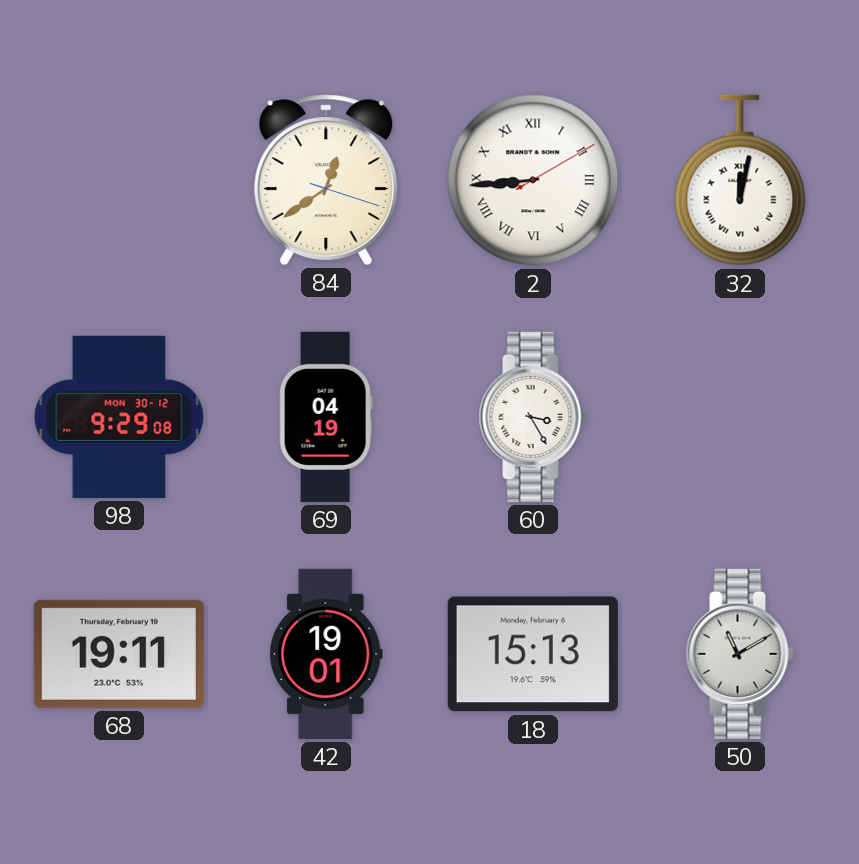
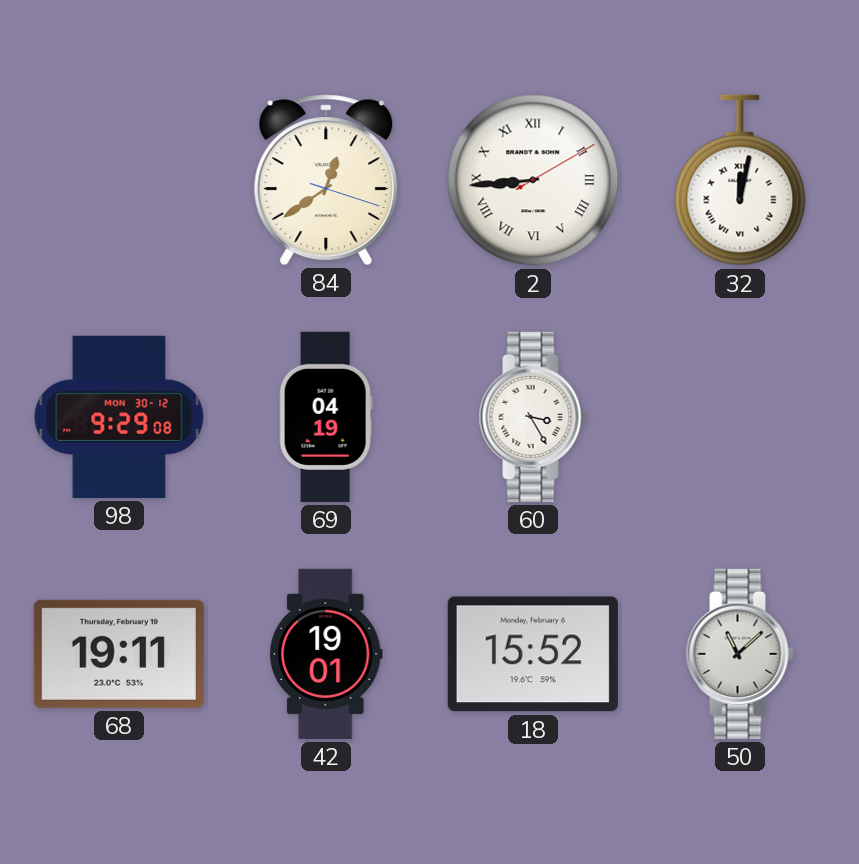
18: 15:13 -> 15:52 (533, 654)
50: 11:10 -> 11:08 (740, 654)
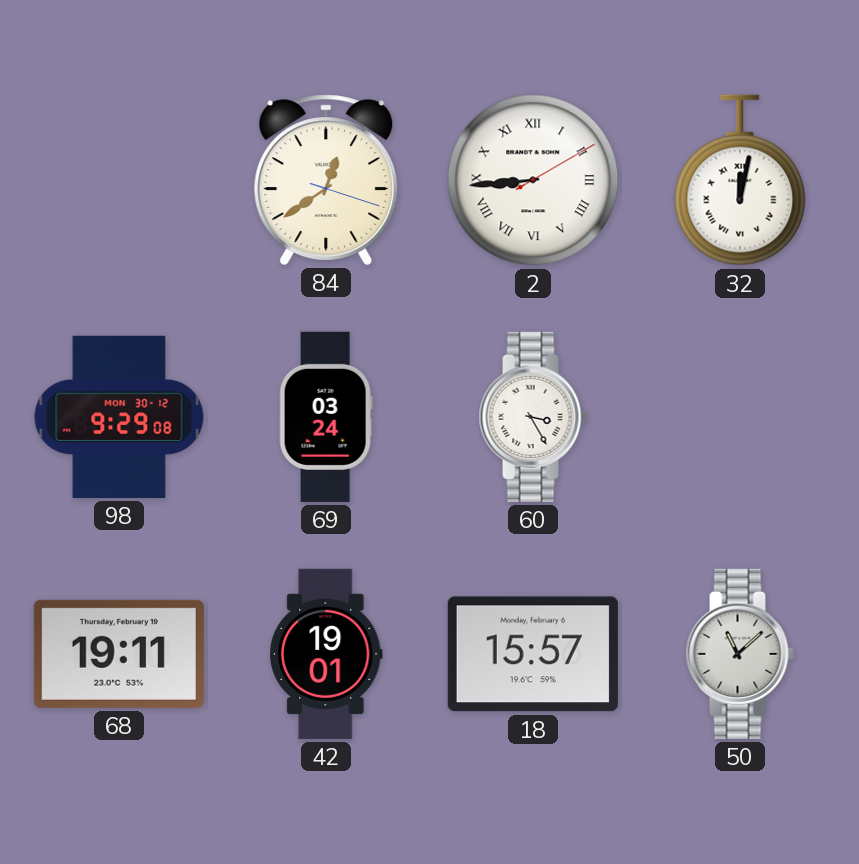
69: 04:19 -> 03:24 (326, 417)
18: 15:52 -> 15:57 (533, 654)
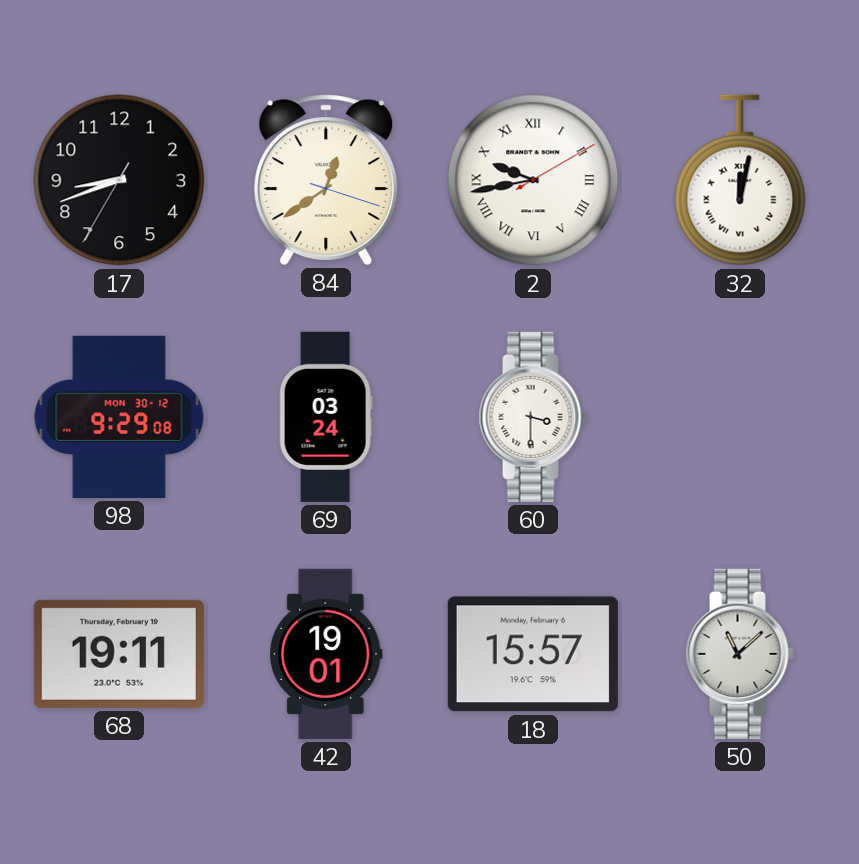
17: none -> 8:41 (119, 180)
2: 8:44 -> 9:43 (533, 180)
60: 3:25 -> 3:30 (533, 417)
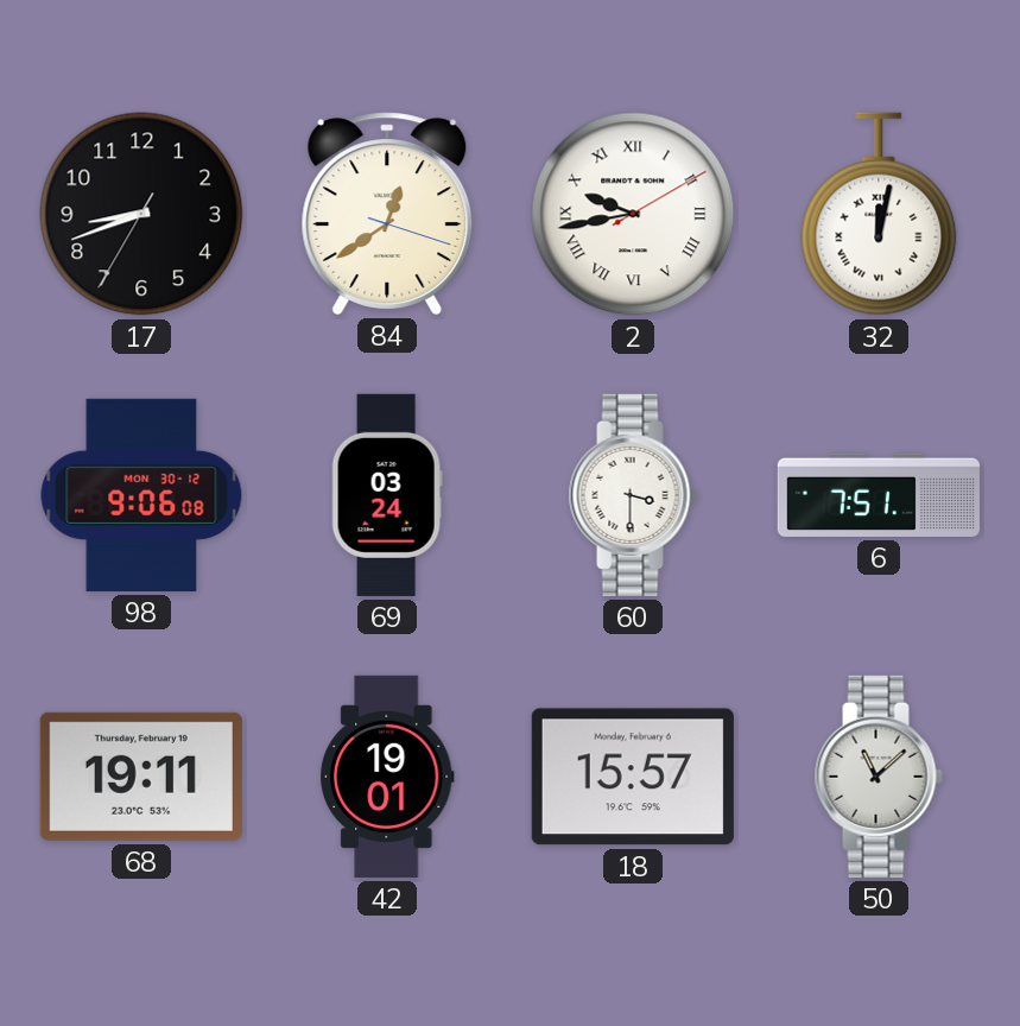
98: 9:29 -> 9:06 (141, 495)
6: none -> 7:51 (879, 495)
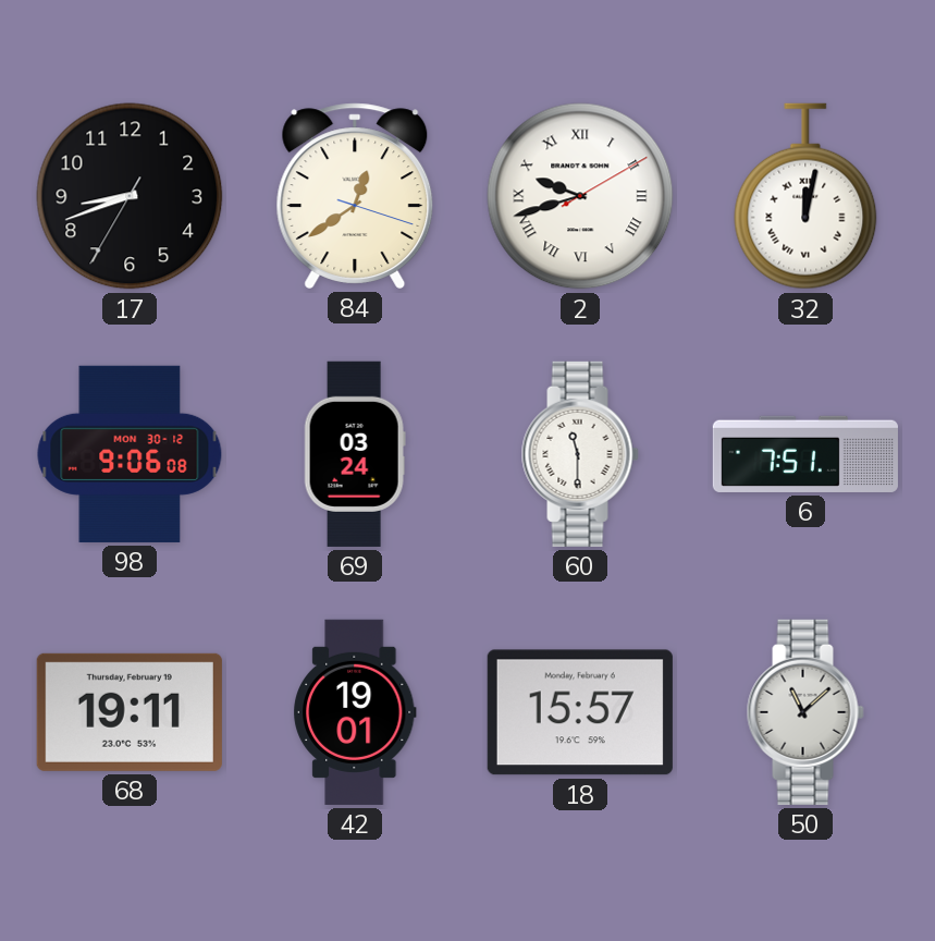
2: 9:43 -> 9:42 (580, 196)
60: 3:30 -> 11:30 (580, 454)
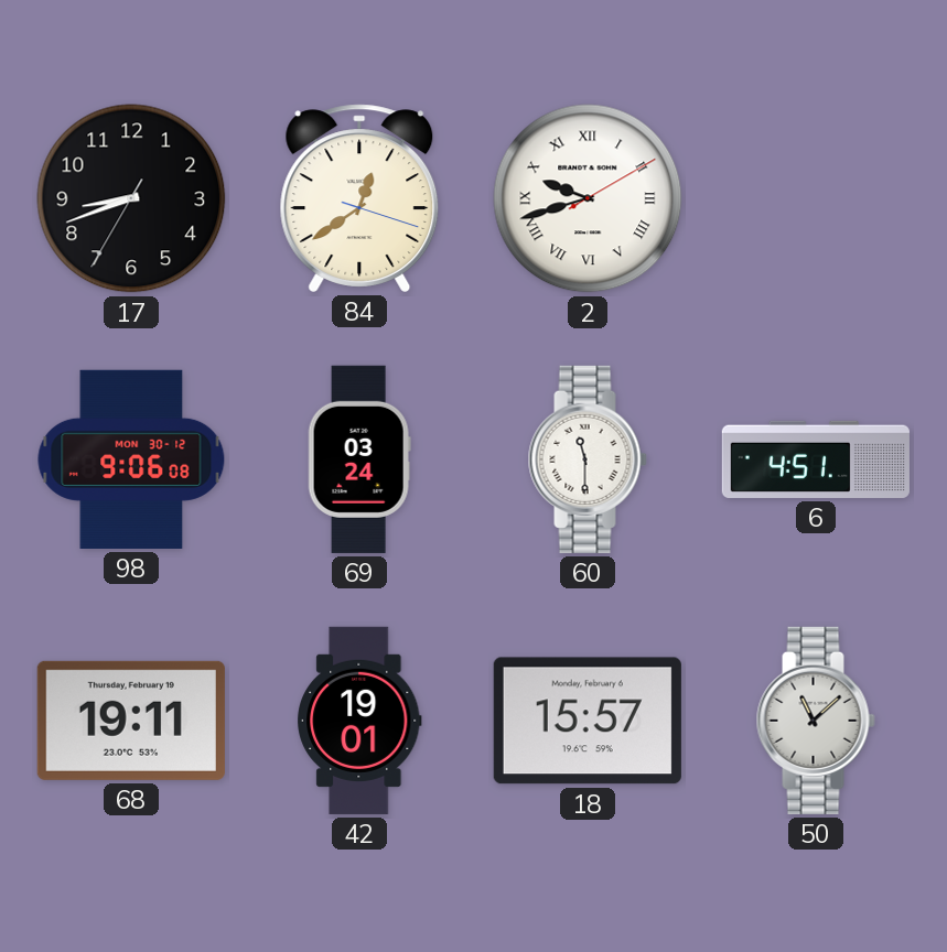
32: 12:02 -> none (805, 196)
6: 7:51 -> 4:51 (816, 459)
